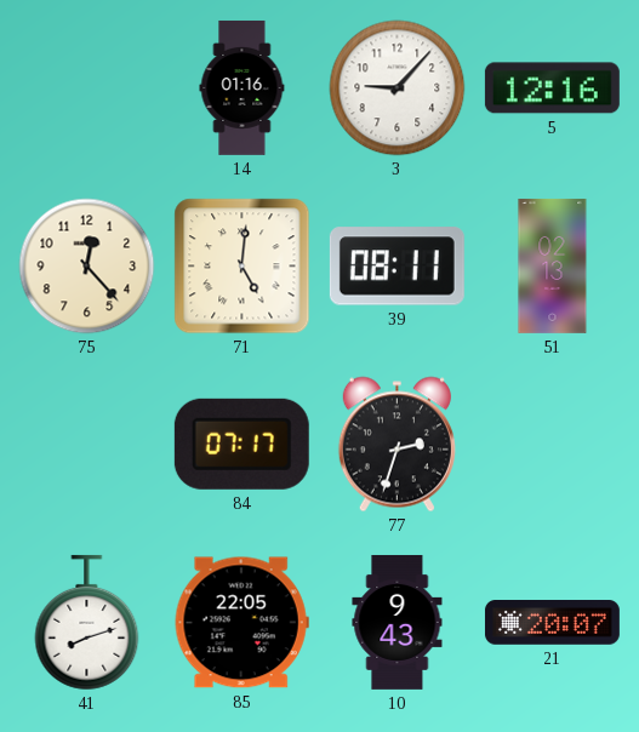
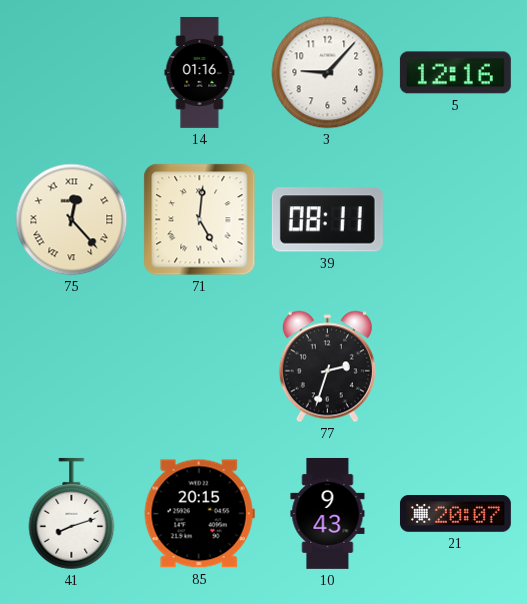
75 numerals: Arabic -> Roman (72, 220)
51: 02:13 -> none (553, 265)
84: 07:17 -> none (241, 444)
85: 22:05 -> 20:15 (199, 514)
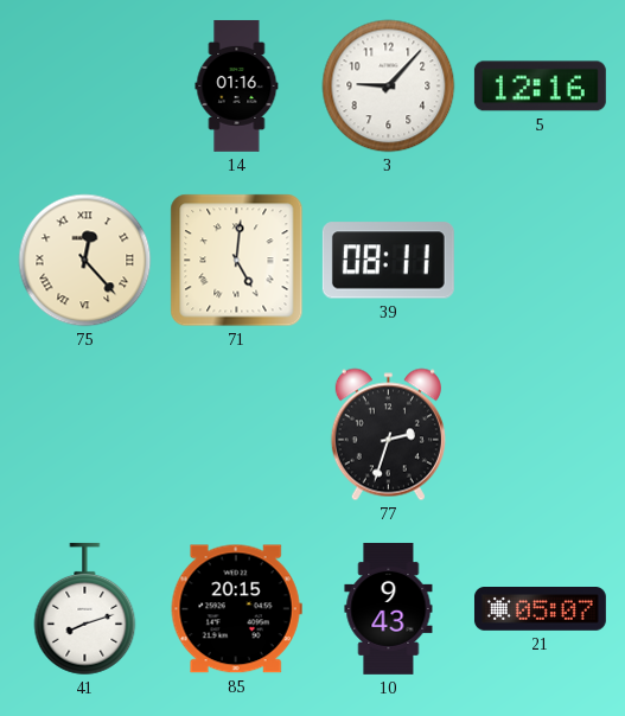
21: 20:07 -> 05:07 (540, 609)
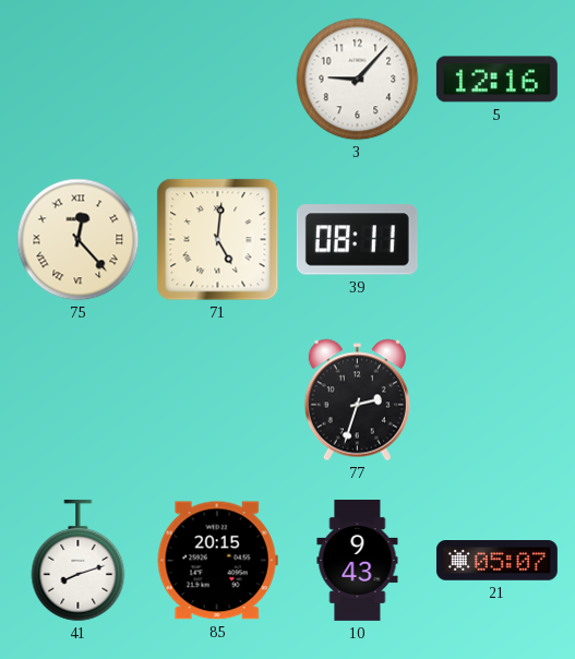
14: 01:16 -> none (237, 85)
